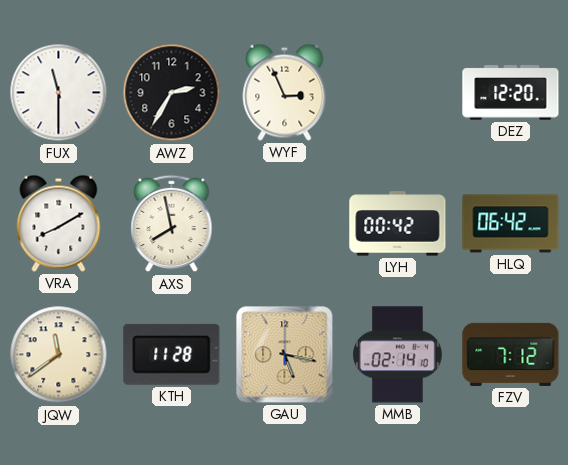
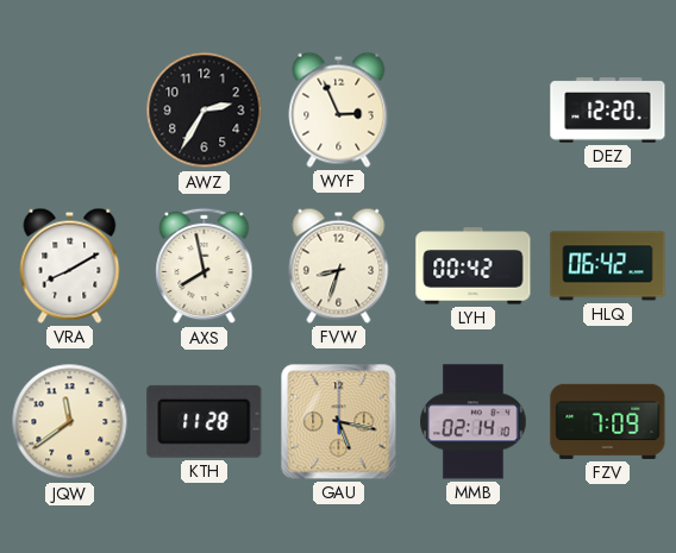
FUX: 11:30 -> none (59, 93)
FVW: none -> 8:33 (339, 265)
FZV: 7:12 -> 7:09 (608, 421)
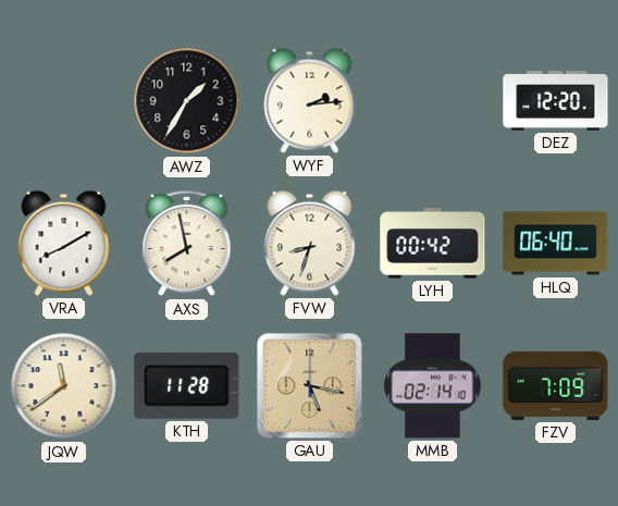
AWZ: 2:35 -> 1:35 (187, 101)
WYF: 2:56 -> 2:14 (310, 100)
HLQ: 06:42 -> 06:40 (556, 244)
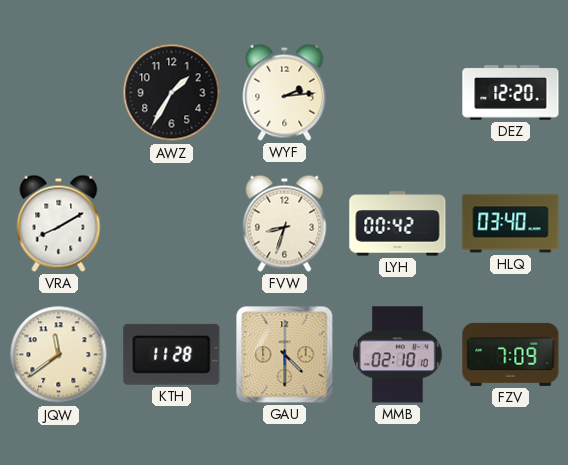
AXS: 7:58 -> none (187, 244)
HLQ: 06:40 -> 03:40 (511, 224)
GAU: 5:17 -> 4:30 (285, 355)
MMB: 02:14 -> 02:10 (398, 355)
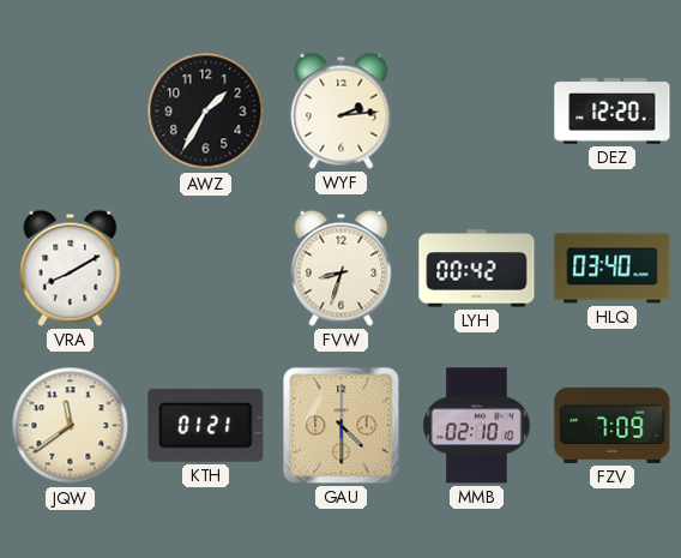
KTH: 11:28 -> 01:21 (206, 425)
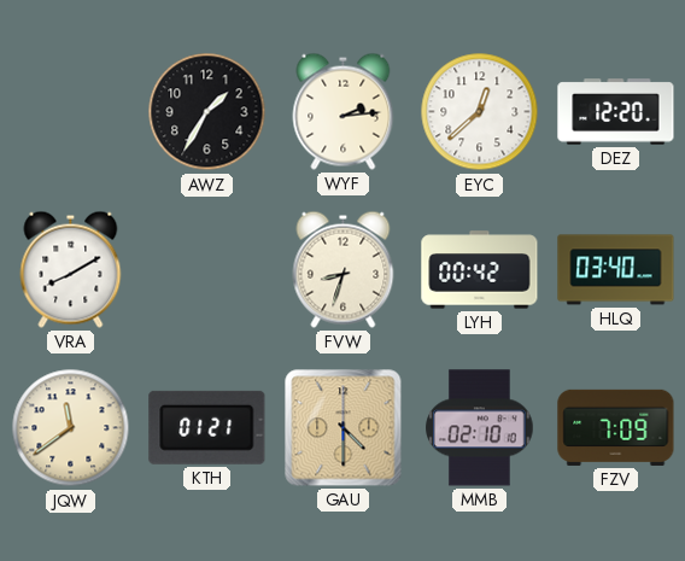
EYC: none -> 12:38 (480, 112)
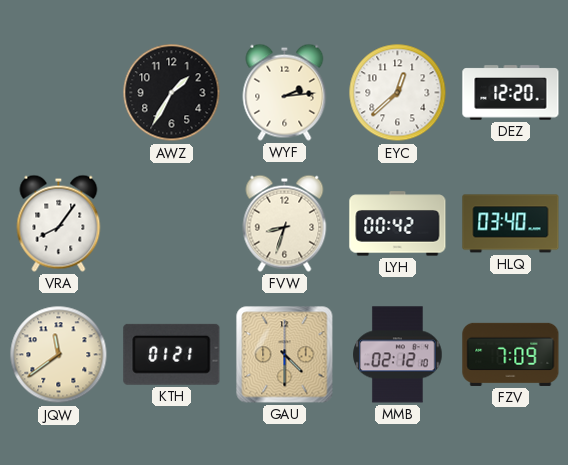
VRA: 8:10 -> 8:06 (59, 223)
MMB: 02:10 -> 02:12 (398, 355)
